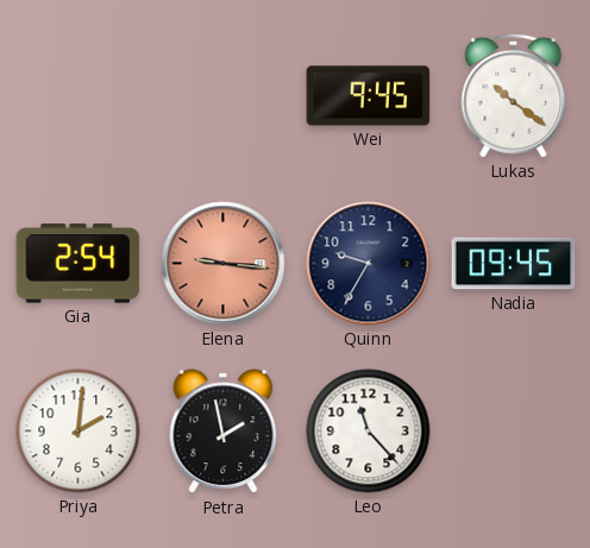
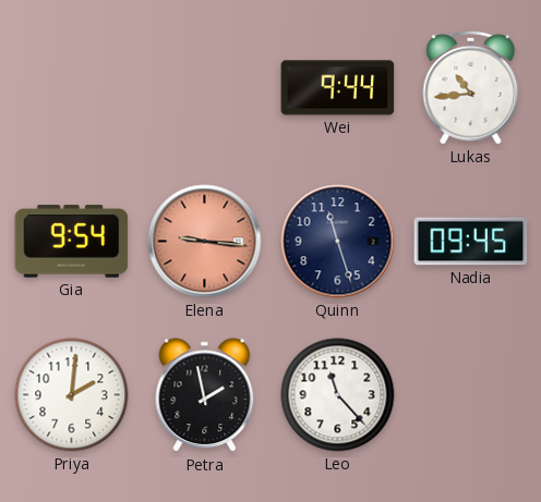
Wei: 9:45 -> 9:44 (338, 88)
Lukas: 10:21 -> 10:44 (471, 87)
Gia: 2:54 -> 9:54 (72, 242)
Quinn: 9:35 -> 11:27 (338, 242)
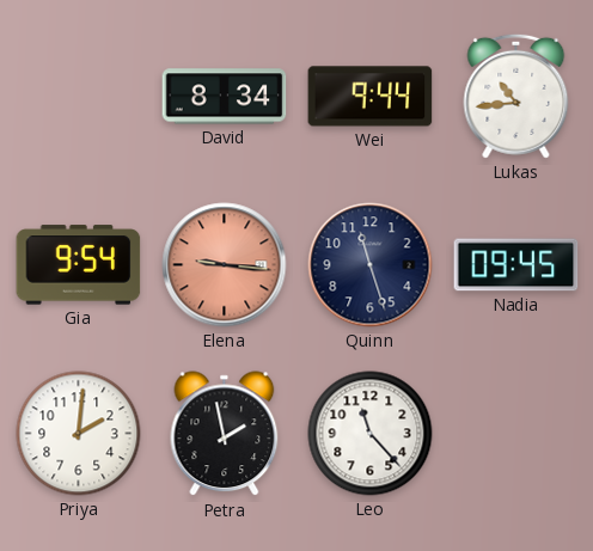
David: none -> 8:34 (225, 97)
